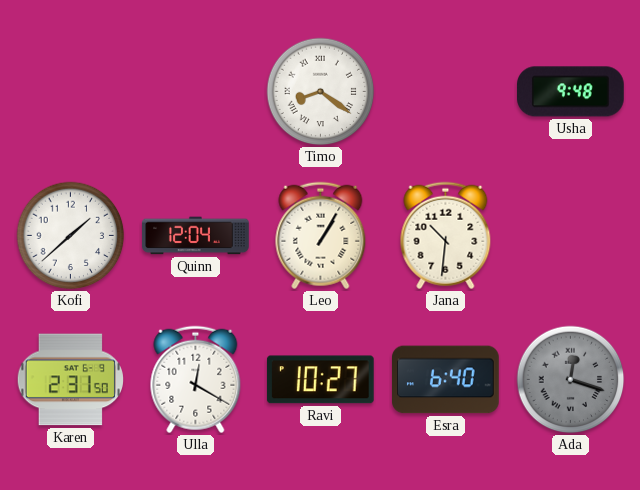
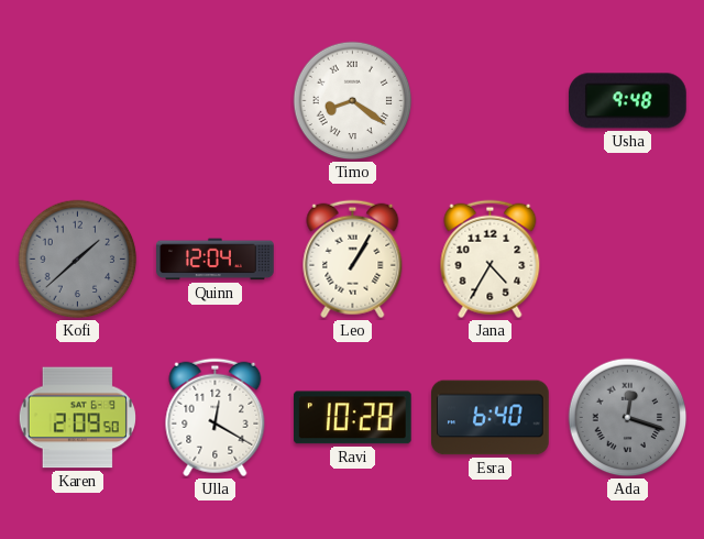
Kofi dial: white -> grey (78, 260)
Jana: 10:31 -> 4:35 (491, 260)
Karen: 2:31 -> 2:09 (77, 418)
Ravi: 10:27 -> 10:28 (352, 418)
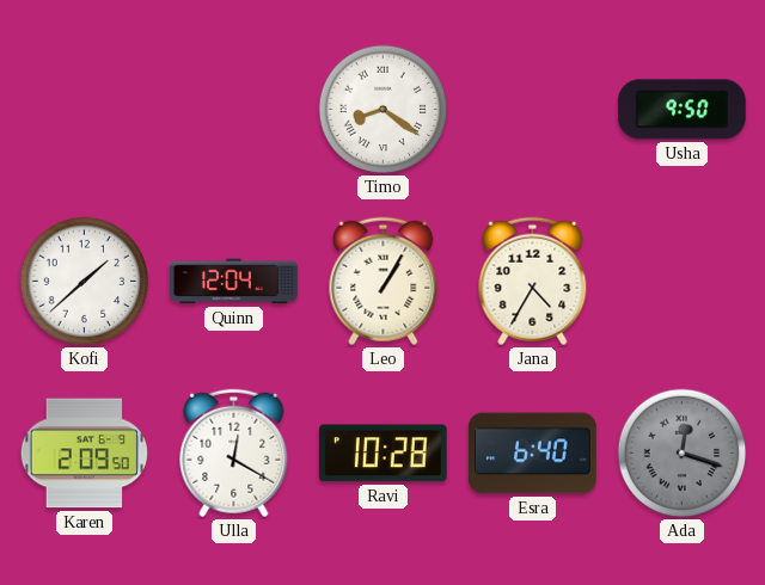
Usha: 9:48 -> 9:50 (683, 110)
Kofi dial: grey -> white (85, 282)
